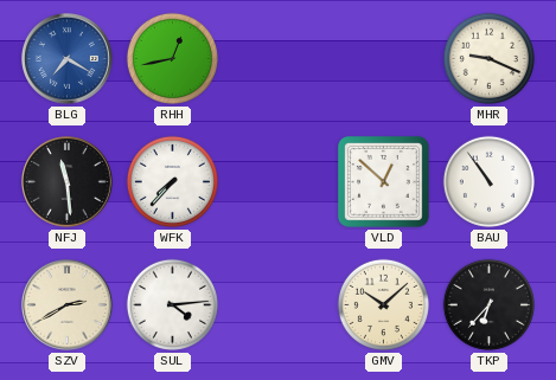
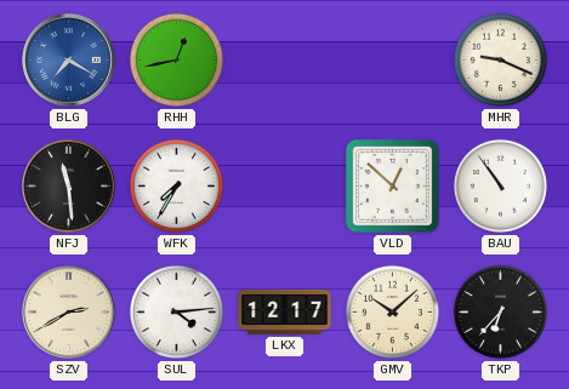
WFK: 7:37 -> 7:35 (176, 185)
LKX: none -> 12:17 (285, 311)
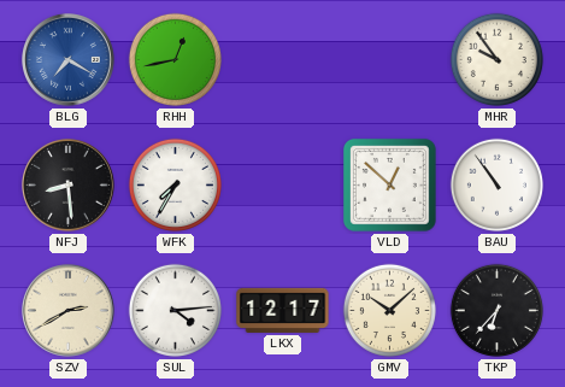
MHR: 9:19 -> 9:54 (496, 59)
NFJ: 11:29 -> 8:29 (69, 186)
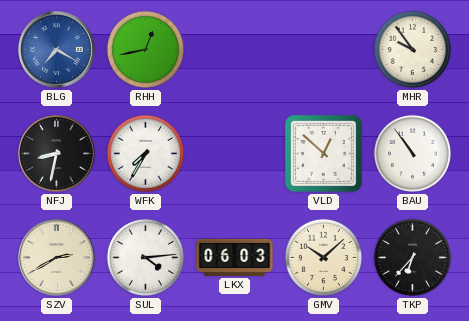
NFJ: 8:29 -> 8:32 (57, 154)
LKX: 12:17 -> 06:03 (235, 257)
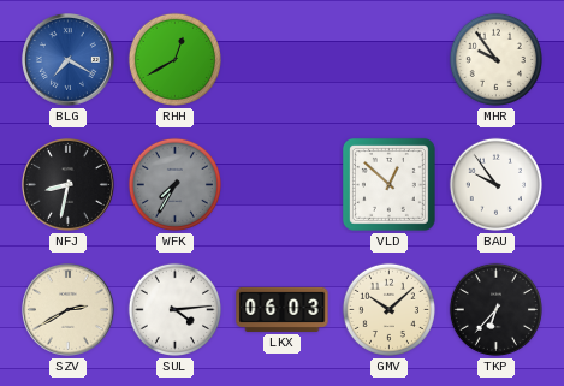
RHH: 12:43 -> 12:40 (174, 59)
WFK dial: white -> grey (174, 184)
BAU: 10:54 -> 9:54 (495, 184)
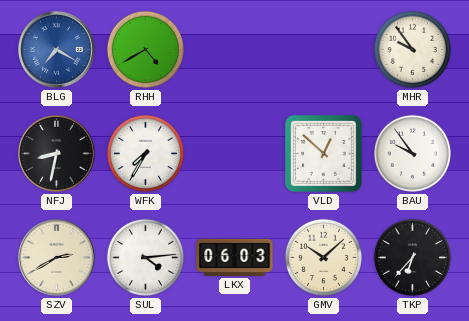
RHH: 12:40 -> 4:40 (145, 49)
WFK dial: grey -> white (145, 153)
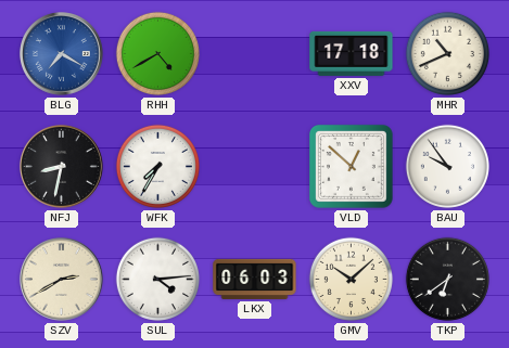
XXV: none -> 17:18 (352, 53)
MHR: 9:54 -> 10:41 (447, 53)
TKP: 6:37 -> 6:39 (447, 279)
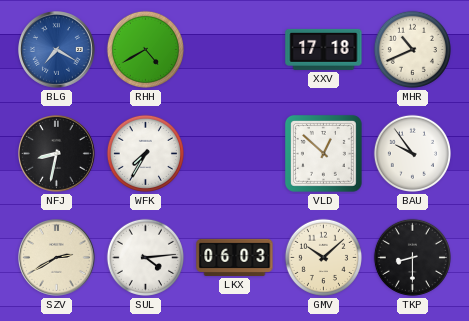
TKP: 6:39 -> 8:30 (412, 257)
